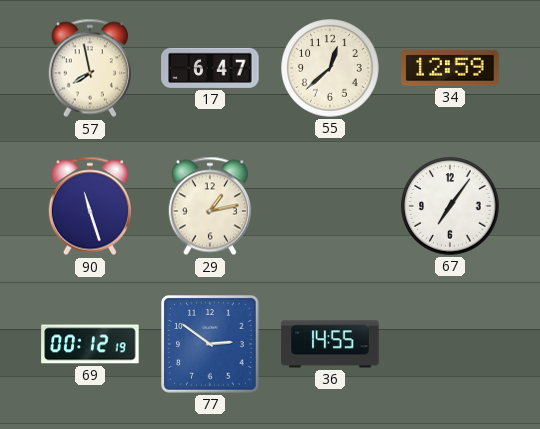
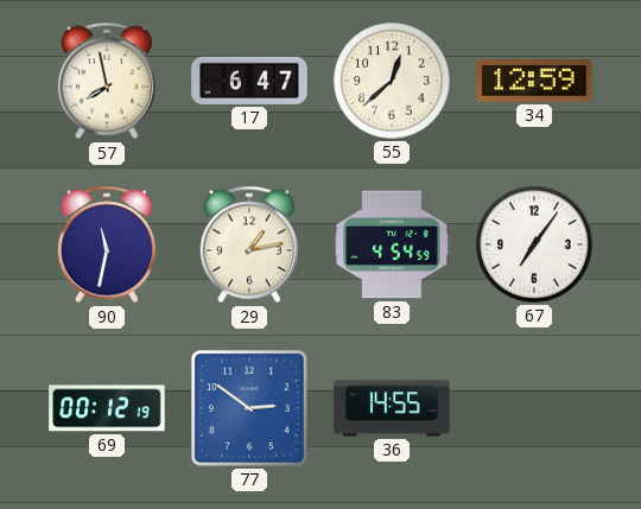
90: 11:27 -> 11:32 (107, 244)
83: none -> 4:54 (392, 244)
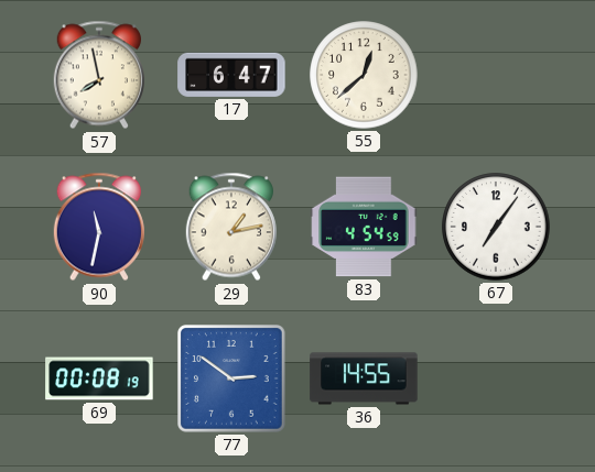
34: 12:59 -> none (534, 81)
69: 00:12 -> 00:08 (99, 378)
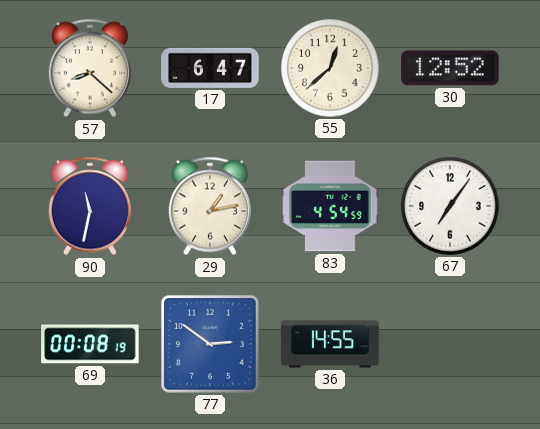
57: 7:58 -> 8:22 (90, 68)
30: none -> 12:52 (450, 68)
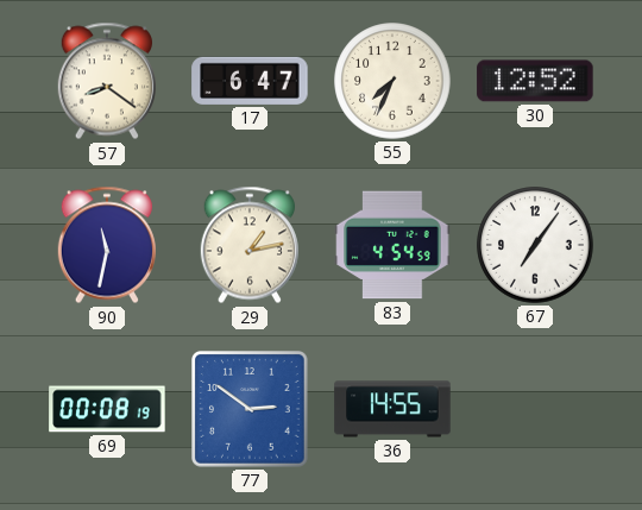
57: 8:22 -> 8:21 (107, 81)
55: 12:38 -> 7:34 (392, 81)
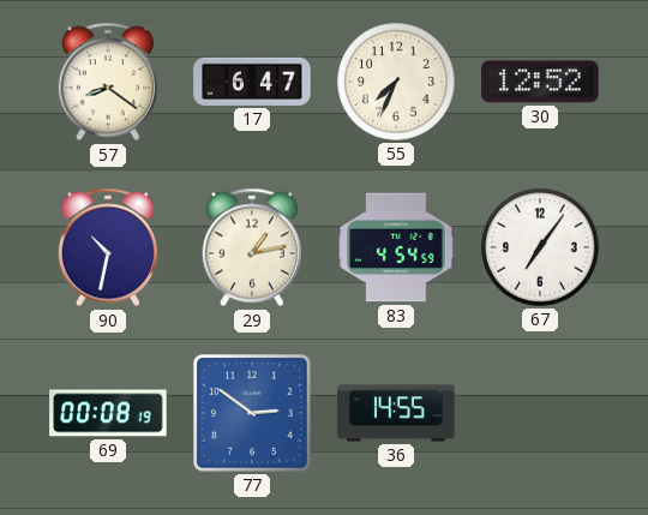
90: 11:32 -> 10:32 (108, 247)
